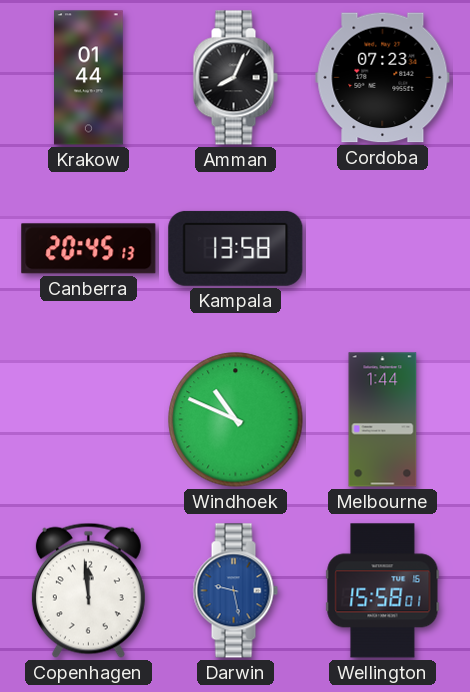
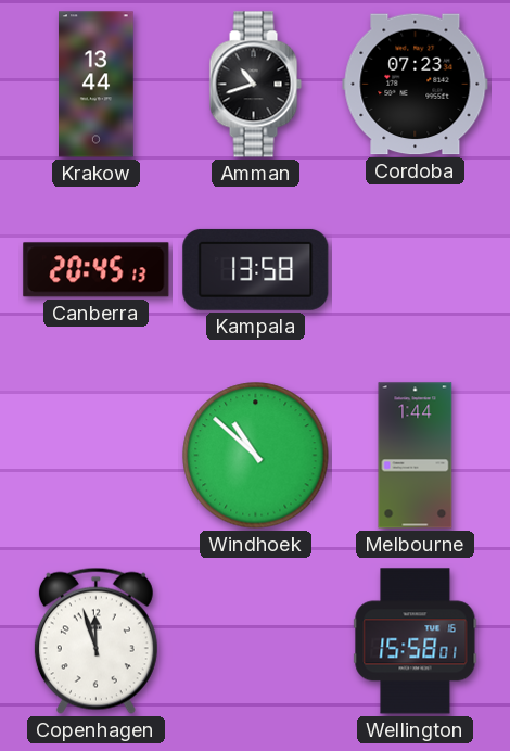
Krakow: 01:44 -> 13:44 (97, 85)
Amman: 8:04 -> 10:42 (255, 85)
Windhoek: 10:49 -> 10:52 (256, 456)
Copenhagen: 11:59 -> 11:57 (95, 640)
Darwin: 9:28 -> none (235, 591)
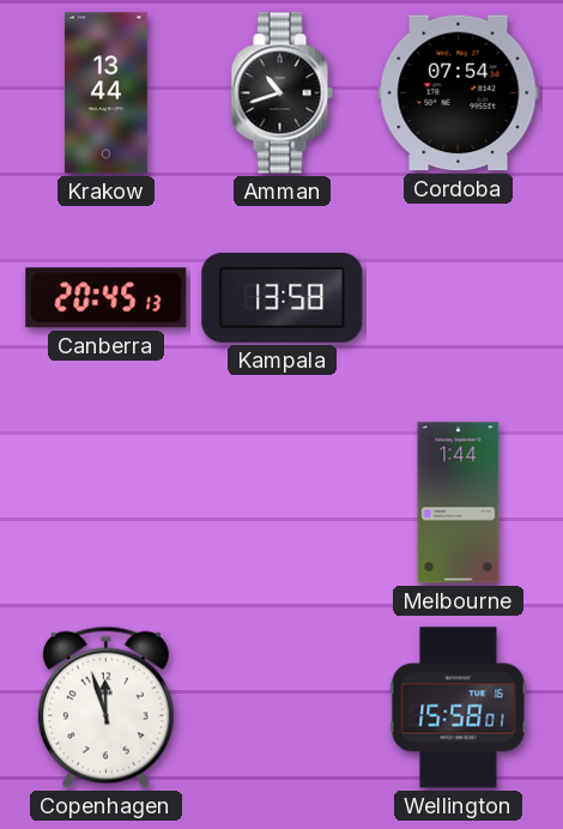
Cordoba: 07:23 -> 07:54 (459, 93)
Windhoek: 10:52 -> none (256, 456)
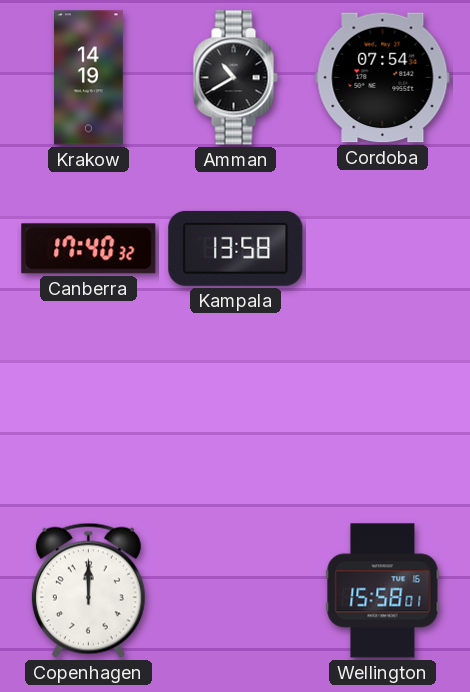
Krakow: 13:44 -> 14:19 (89, 78)
Amman: 10:42 -> 10:40 (235, 78)
Canberra: 20:45 -> 17:40 (89, 249)
Melbourne: 1:44 -> none (459, 503)
Copenhagen: 11:57 -> 12:00 (88, 590)
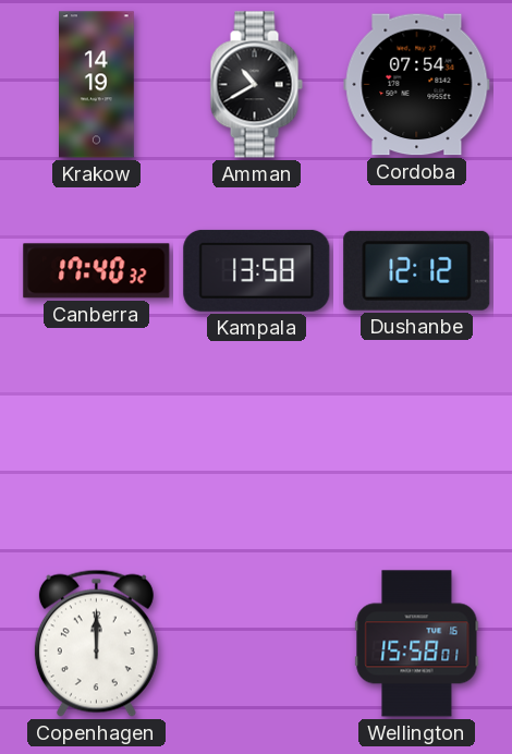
Dushanbe: none -> 12:12 (417, 270)
